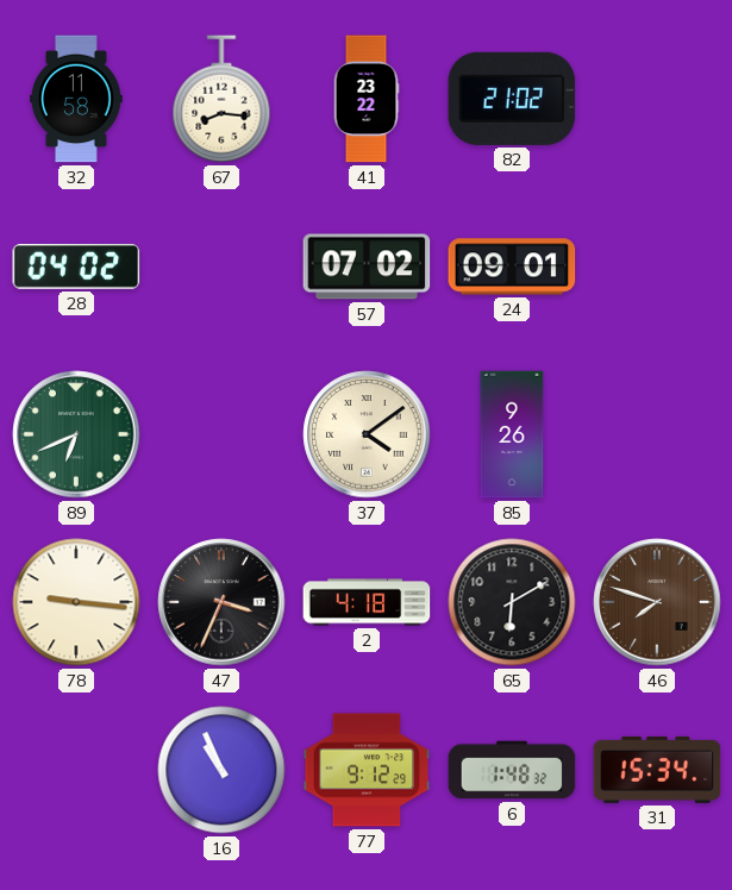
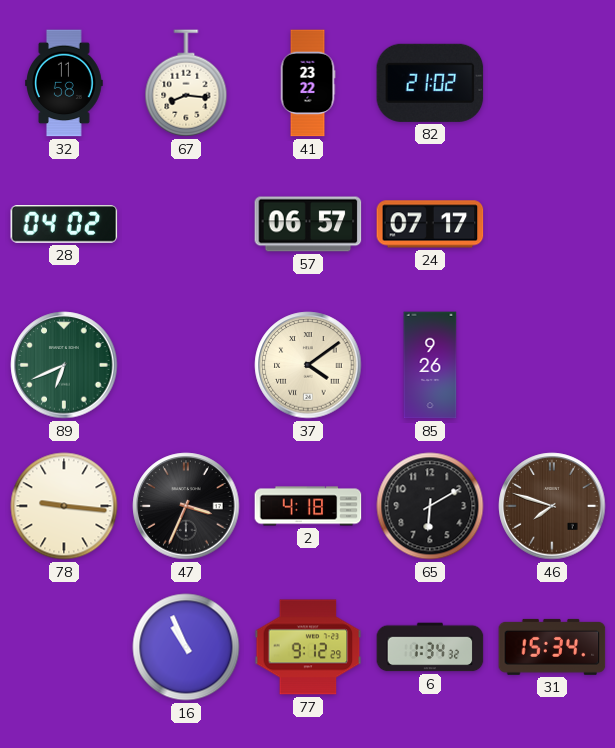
57: 07:02 -> 06:57 (308, 224)
24: 09:01 -> 07:17 (430, 224)
6: 1:48 -> 1:34 (430, 647)
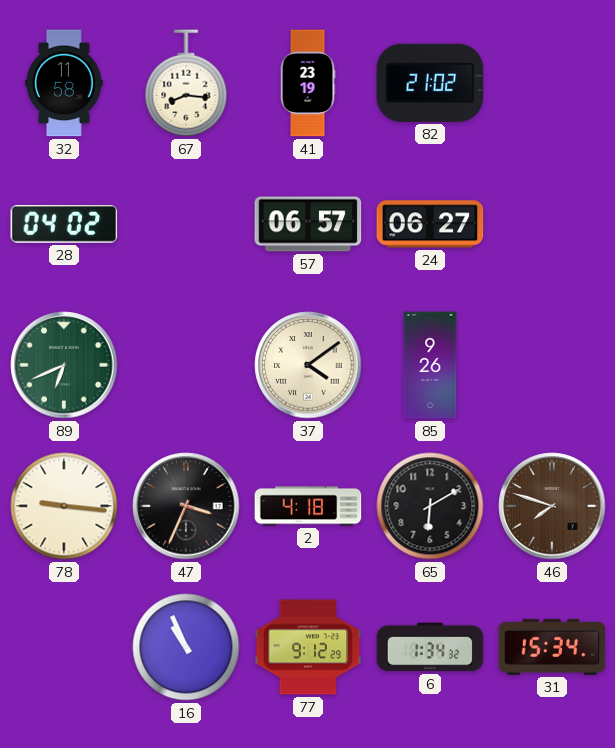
41: 23:22 -> 23:19 (308, 83)
24: 07:17 -> 06:27 (430, 224)
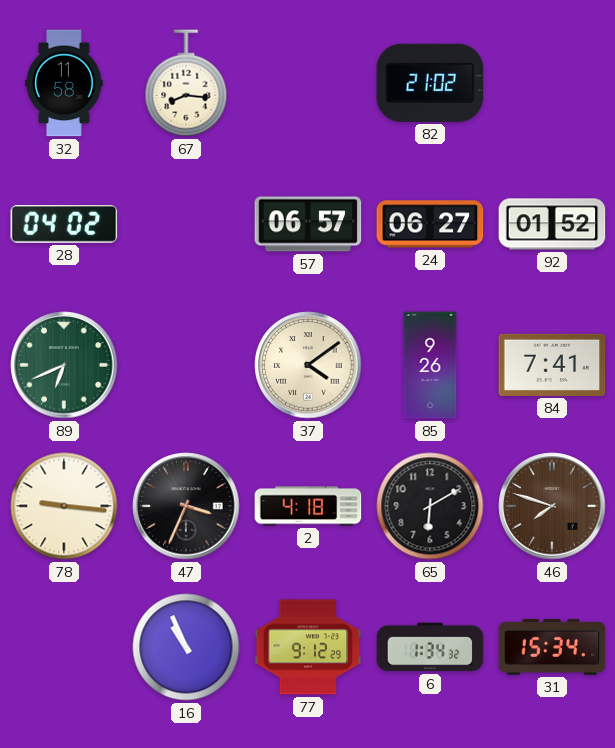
41: 23:19 -> none (308, 83)
92: none -> 01:52 (552, 224)
84: none -> 7:41 (552, 365)
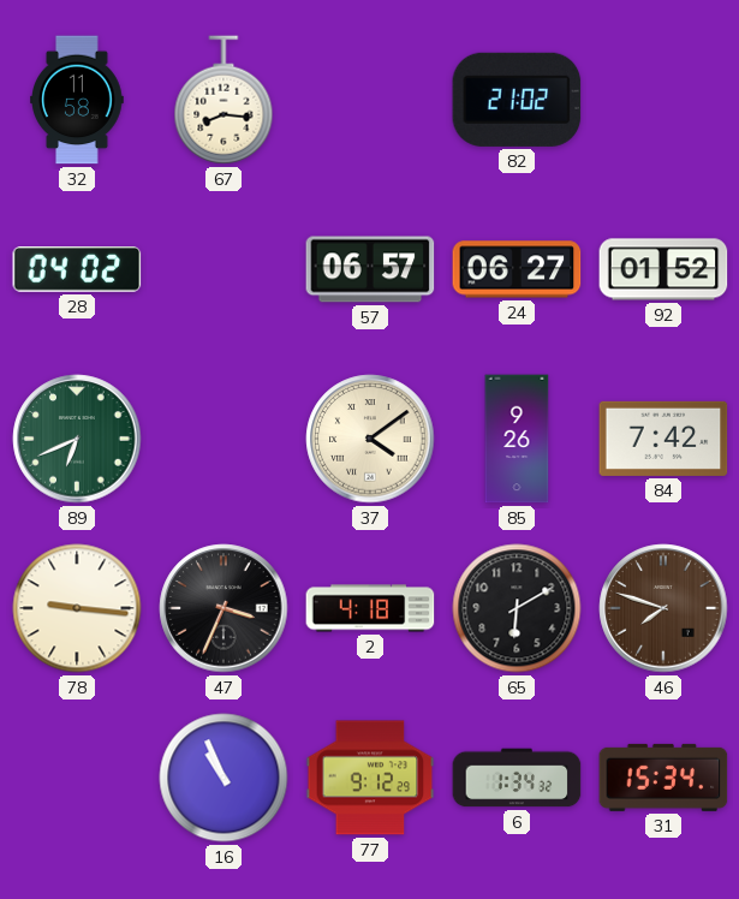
84: 7:41 -> 7:42 (663, 439)
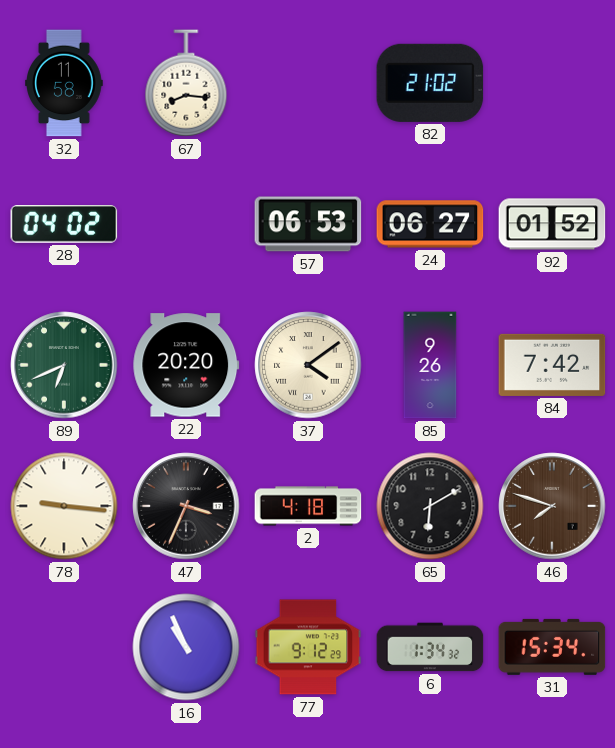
57: 06:57 -> 06:53 (308, 224)
22: none -> 20:20 (186, 365)
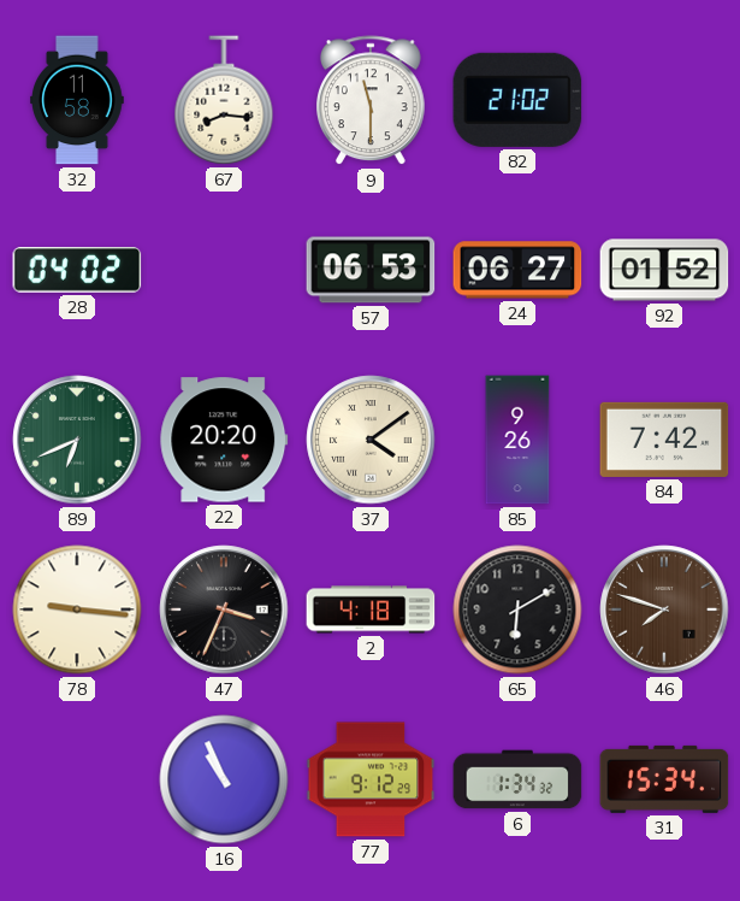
9: none -> 11:30 (372, 101)
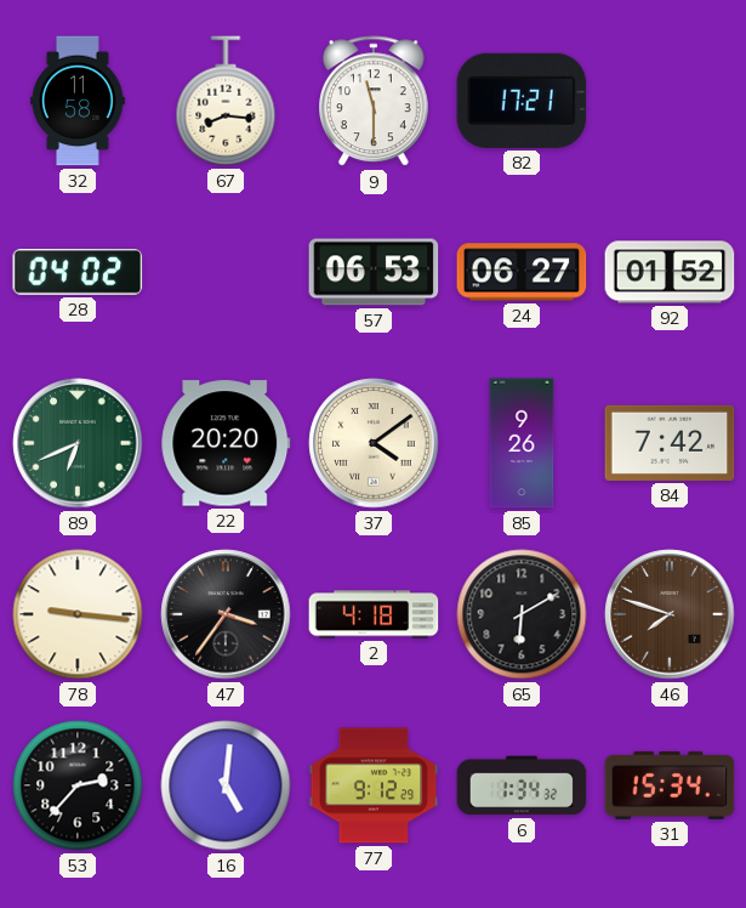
82: 21:02 -> 17:21 (522, 101)
47: 3:34 -> 3:36 (226, 614)
53: none -> 2:37 (78, 785)
16: 10:56 -> 5:01 (226, 785)
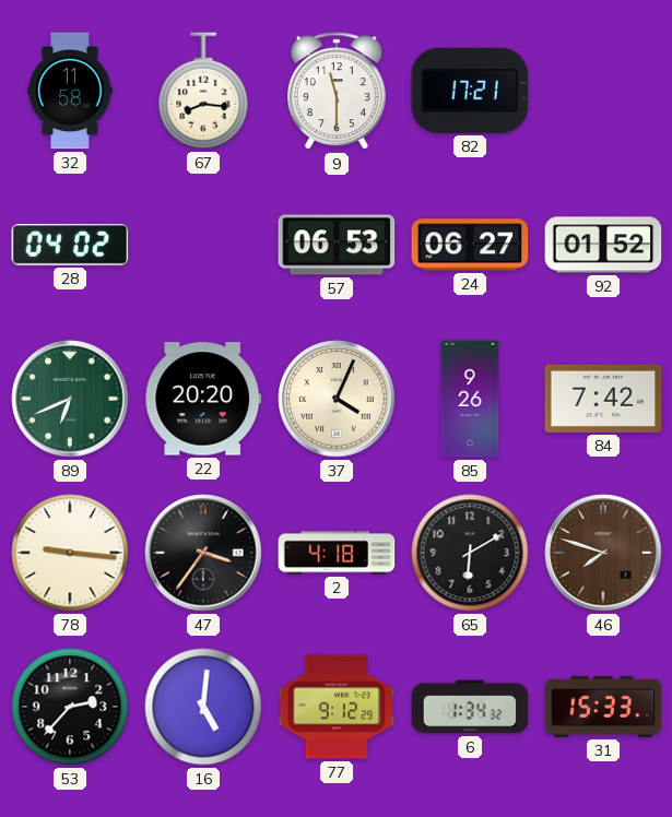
37: 4:09 -> 4:04 (337, 399)
31: 15:34 -> 15:33 (603, 707)
